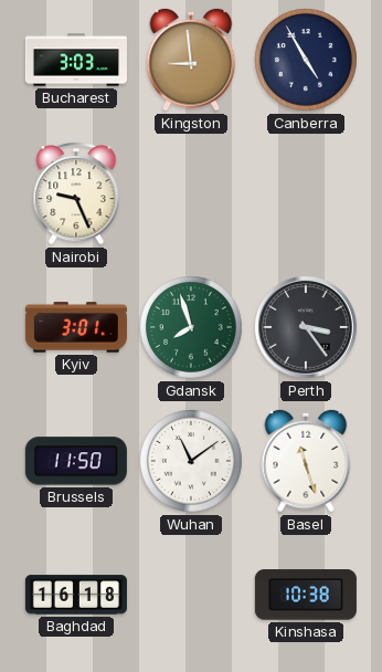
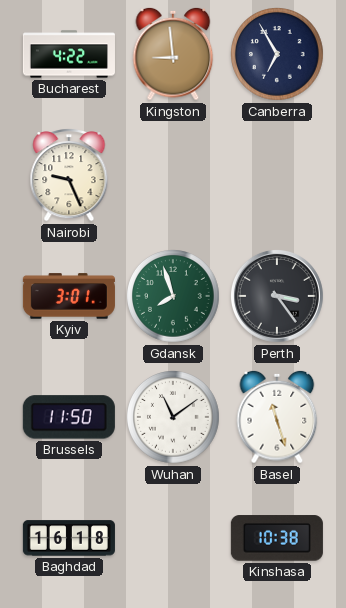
Bucharest: 3:03 -> 4:22 (69, 54)
Canberra: 4:55 -> 6:55 (278, 55)
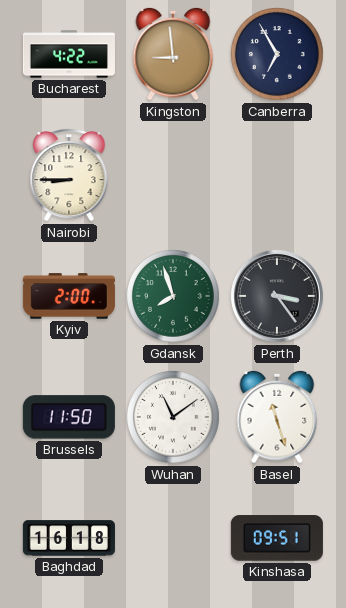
Nairobi: 9:26 -> 8:45 (69, 176)
Kyiv: 3:01 -> 2:00 (69, 296)
Kinshasa: 10:38 -> 09:51 (277, 538)
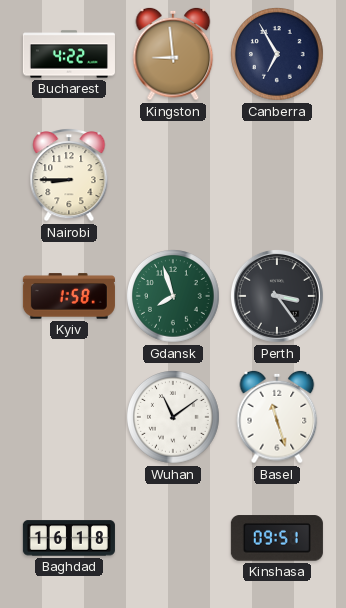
Kyiv: 2:00 -> 1:58 (69, 296)
Brussels: 11:50 -> none (69, 417)
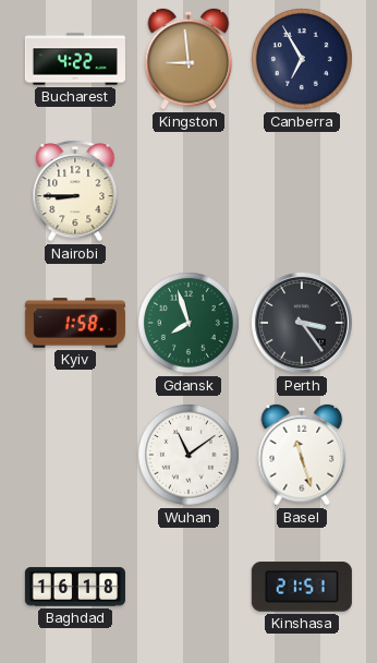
Kinshasa: 09:51 -> 21:51 (302, 587)
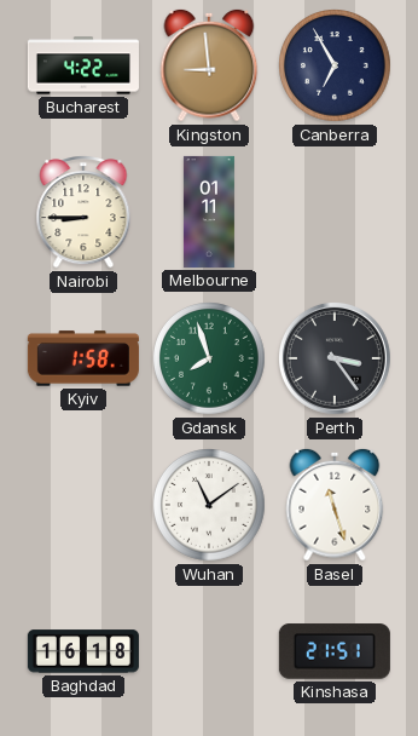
Melbourne: none -> 01:11 (209, 212)
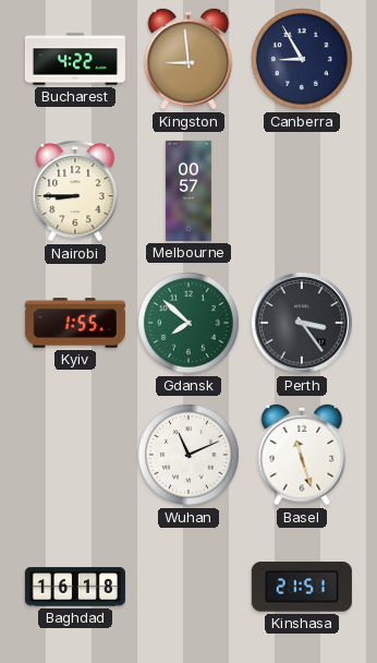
Canberra: 6:55 -> 8:55 (303, 60)
Melbourne: 01:11 -> 00:57 (188, 191)
Kyiv: 1:58 -> 1:55 (75, 323)
Gdansk: 7:57 -> 7:52 (190, 324)
Wuhan: 11:09 -> 11:11 (190, 456)
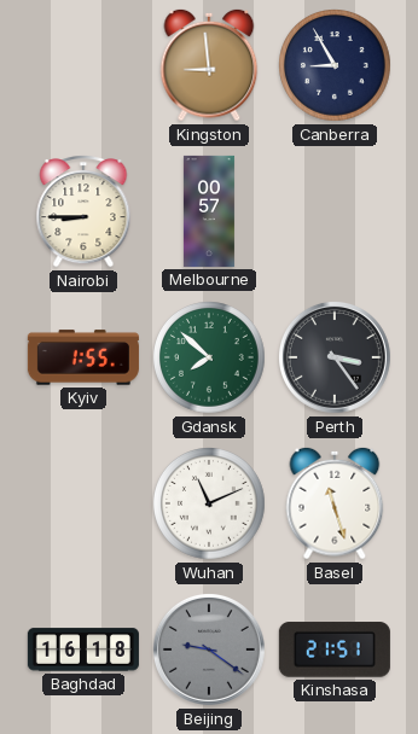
Bucharest: 4:22 -> none (75, 59)
Beijing: none -> 9:21 (209, 649)
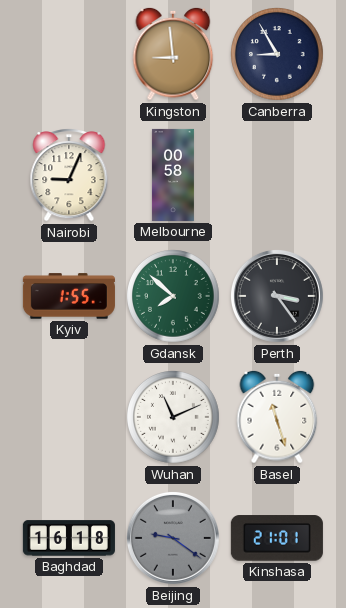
Nairobi: 8:45 -> 9:04 (69, 176)
Melbourne: 00:57 -> 00:58 (173, 175)
Kinshasa: 21:51 -> 21:01 (277, 538)
